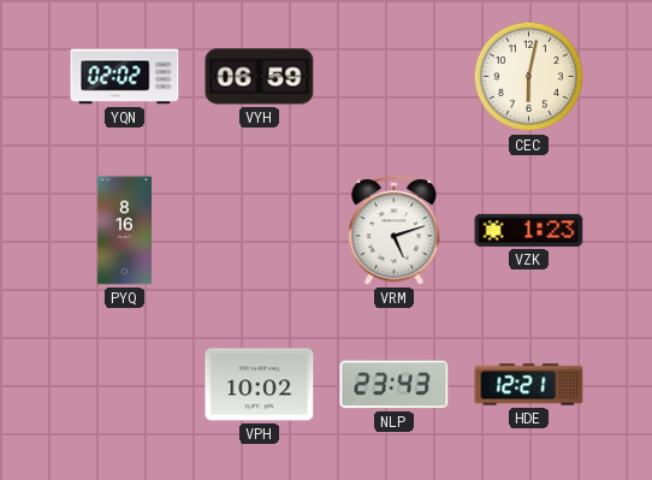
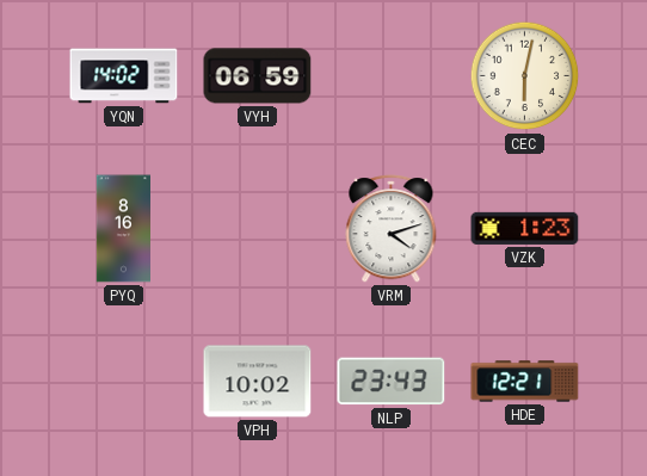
YQN: 02:02 -> 14:02 (124, 76)
VRM: 5:12 -> 4:12 (392, 229)
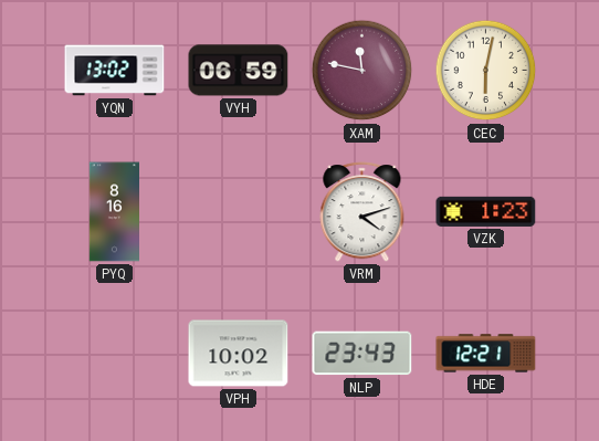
YQN: 14:02 -> 13:02 (115, 71)
XAM: none -> 11:47 (362, 71)
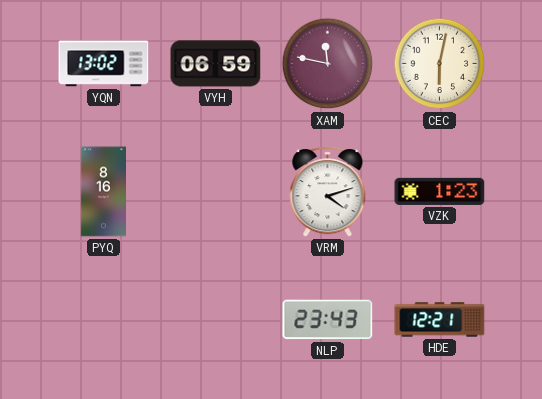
VPH: 10:02 -> none (239, 354)
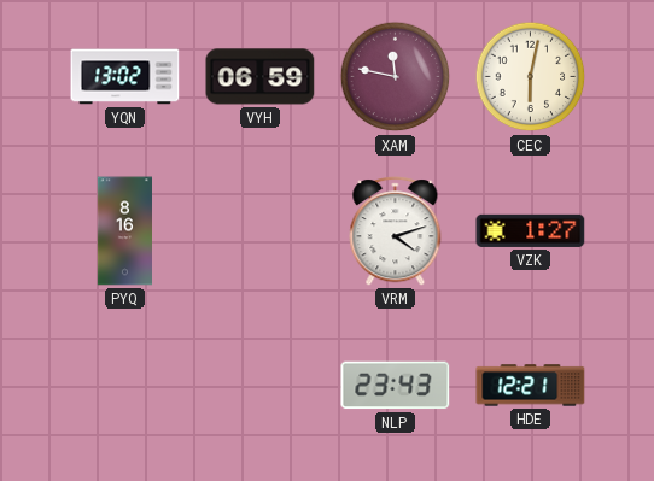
VZK: 1:23 -> 1:27 (531, 230)
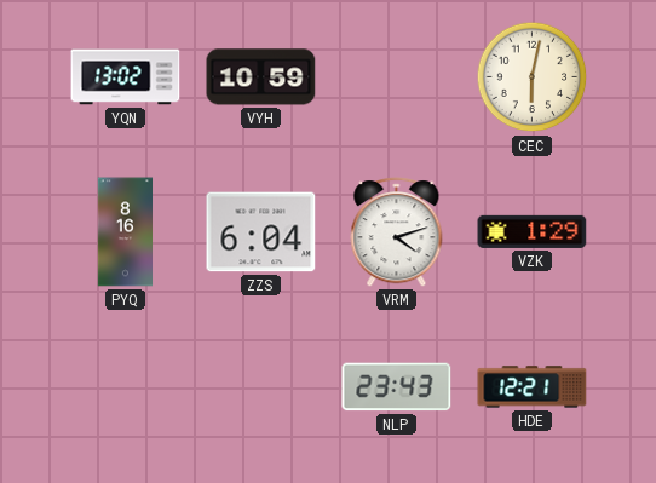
VYH: 06:59 -> 10:59 (261, 77)
XAM: 11:47 -> none (396, 77)
ZZS: none -> 6:04 (261, 232)
VZK: 1:27 -> 1:29 (533, 231)
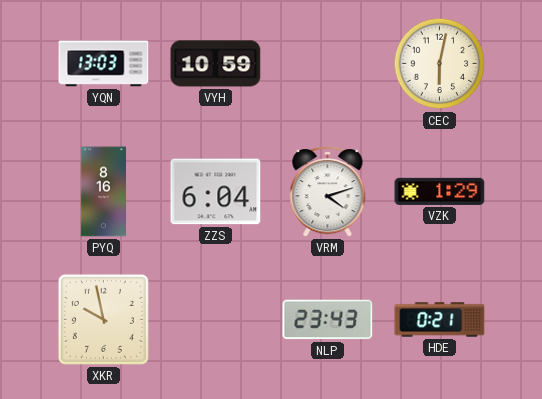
YQN: 13:02 -> 13:03 (104, 64)
XKR: none -> 9:58 (103, 319)
HDE: 12:21 -> 0:21 (440, 320)
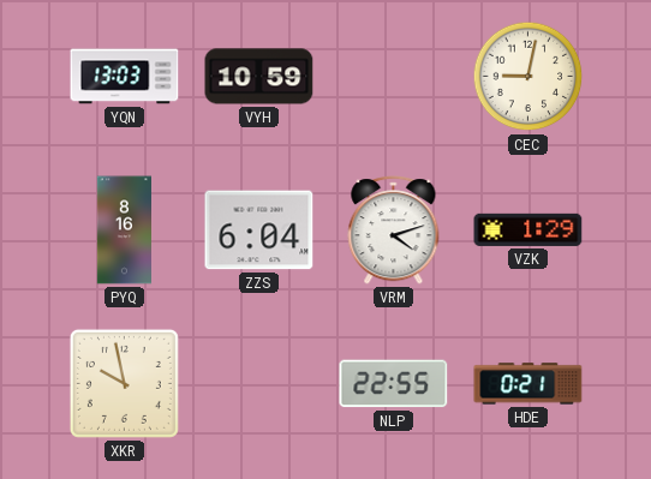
CEC: 6:02 -> 9:02 (528, 77)
NLP: 23:43 -> 22:55 (394, 384)
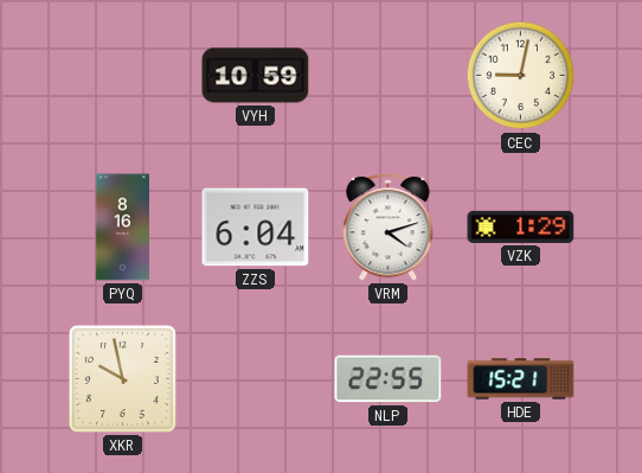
YQN: 13:03 -> none (125, 77)
HDE: 0:21 -> 15:21 (521, 379)
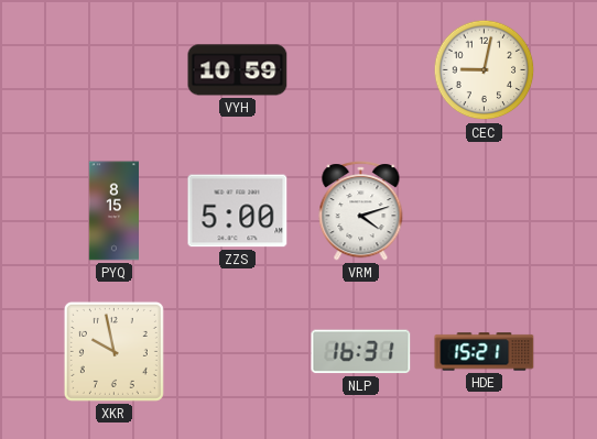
PYQ: 8:16 -> 8:15 (113, 211)
ZZS: 6:04 -> 5:00 (238, 211)
VZK: 1:29 -> none (521, 226)
NLP: 22:55 -> 16:31 (361, 352)
